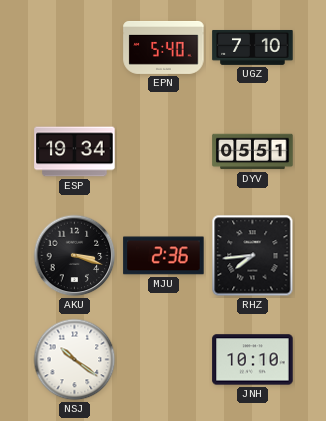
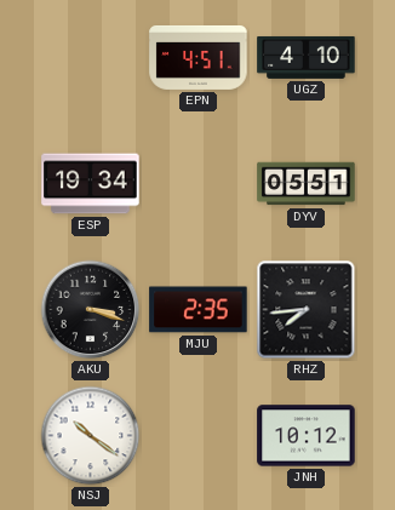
EPN: 5:40 -> 4:51 (199, 57)
UGZ: 7:10 -> 4:10 (307, 57)
MJU: 2:36 -> 2:35 (199, 310)
JNH: 10:10 -> 10:12 (307, 436)
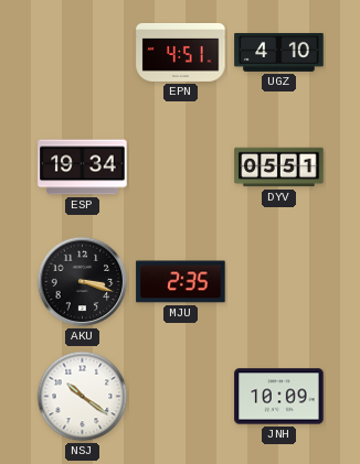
RHZ: 7:44 -> none (307, 310)
JNH: 10:12 -> 10:09 (279, 397)
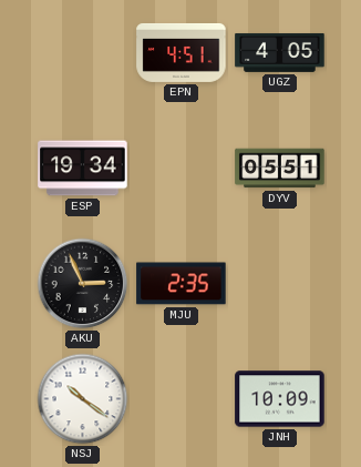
UGZ: 4:10 -> 4:05 (280, 52)
AKU: 3:18 -> 2:56 (83, 284)
